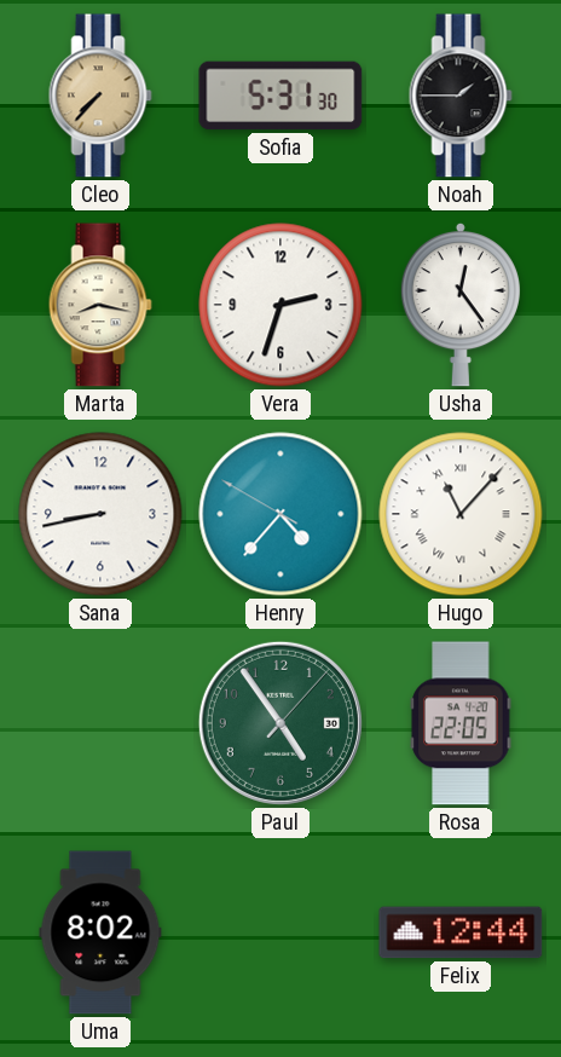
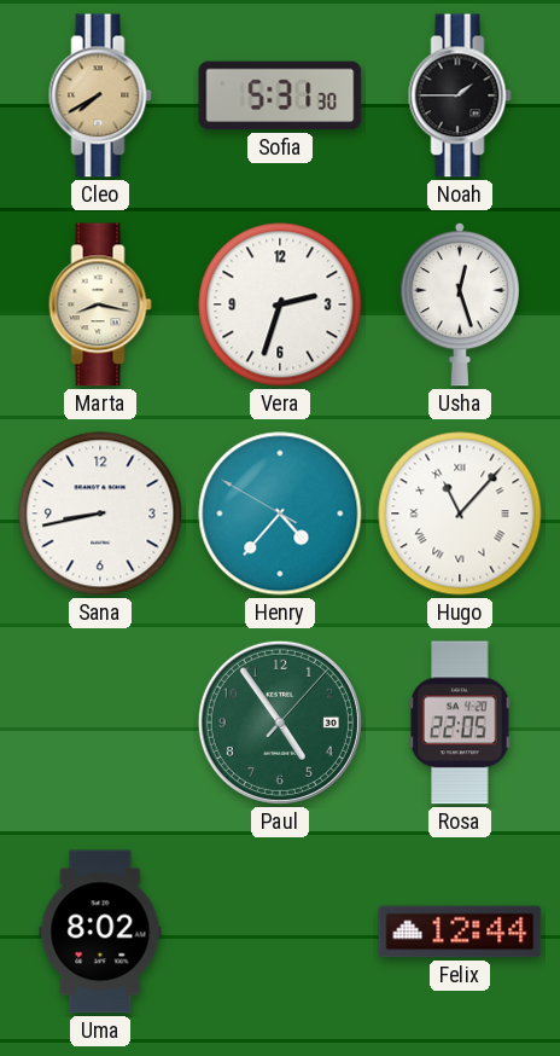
Cleo: 7:37 -> 7:40 (100, 95)
Usha: 12:24 -> 12:27 (460, 304)
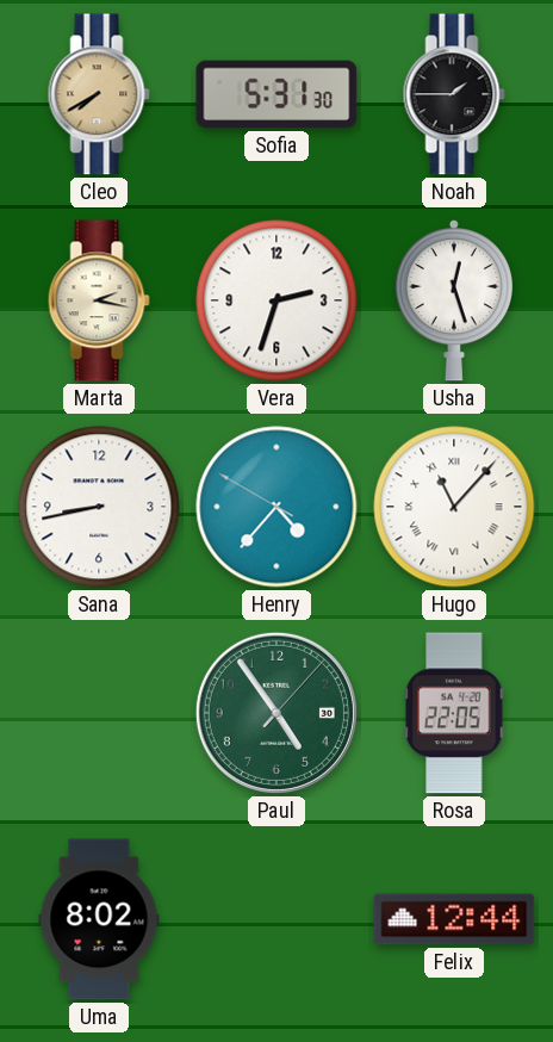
Marta: 8:17 -> 2:17 (99, 300)
